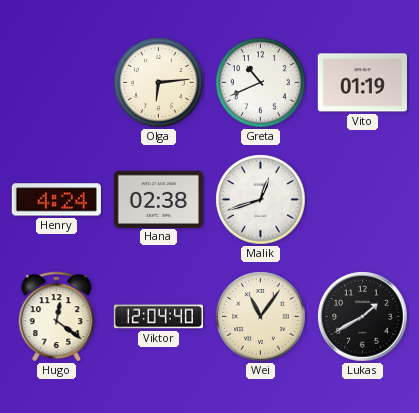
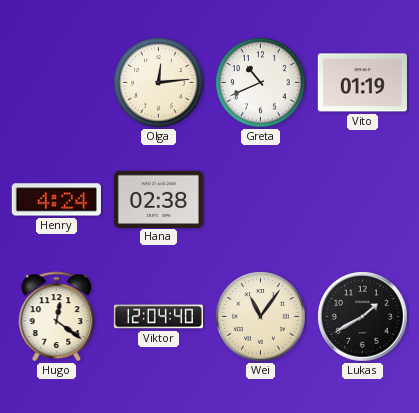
Olga: 6:14 -> 12:14 (159, 83)
Malik: 12:42 -> none (261, 200)
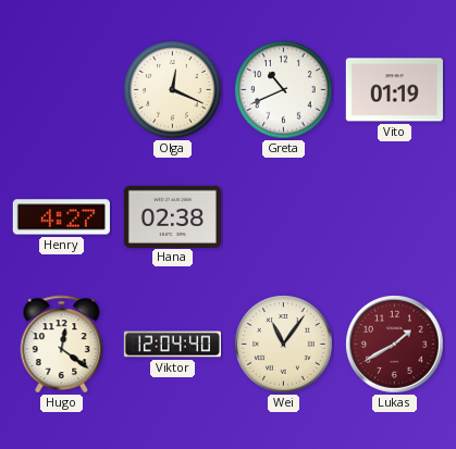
Olga: 12:14 -> 12:19 (173, 90)
Henry: 4:24 -> 4:27 (61, 217)
Lukas dial: black -> burgundy (395, 345)
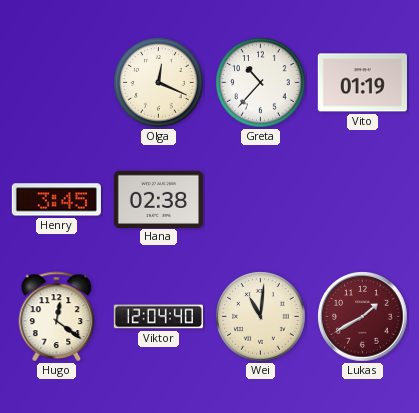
Greta: 10:41 -> 10:37 (261, 83)
Henry: 4:27 -> 3:45 (56, 200)
Wei: 11:06 -> 11:01 (261, 317)
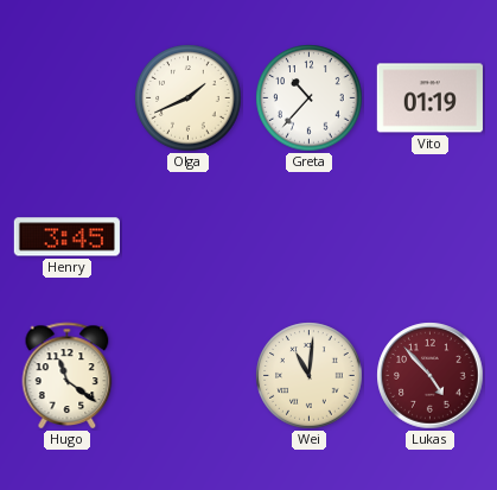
Olga: 12:19 -> 1:41 (189, 98)
Hana: 02:38 -> none (158, 199)
Hugo: 12:21 -> 11:21 (68, 375)
Viktor: 12:04 -> none (158, 317)
Lukas: 1:40 -> 4:53 (431, 376)
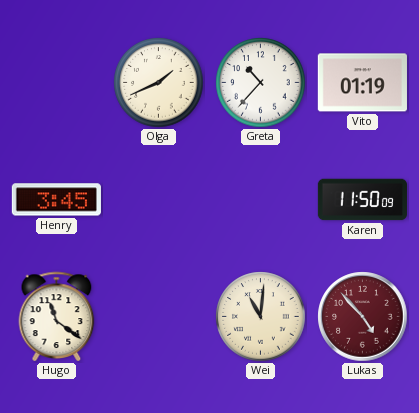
Karen: none -> 11:50 (362, 200)
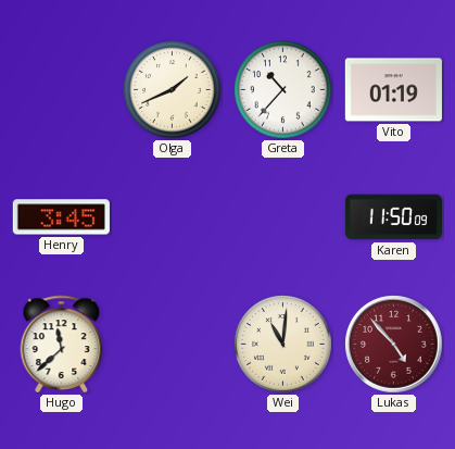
Hugo: 11:21 -> 11:38 (62, 344)
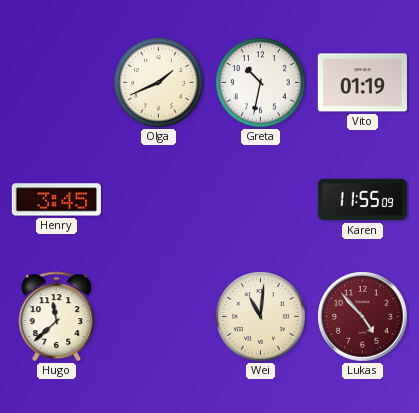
Greta: 10:37 -> 10:32 (261, 83)
Karen: 11:50 -> 11:55 (362, 200)
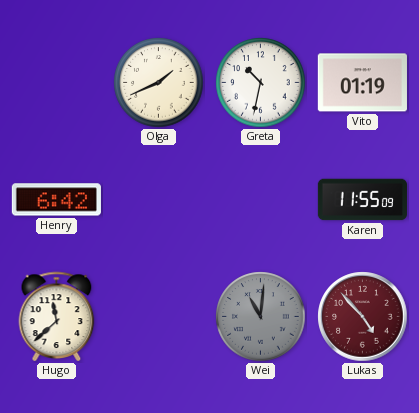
Henry: 3:45 -> 6:42 (56, 200)
Wei dial: cream -> grey (261, 317)
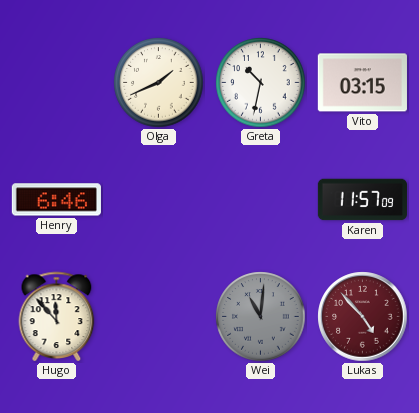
Vito: 01:19 -> 03:15 (362, 83)
Henry: 6:42 -> 6:46 (56, 200)
Karen: 11:55 -> 11:57 (362, 200)
Hugo: 11:38 -> 11:53 (57, 316)
